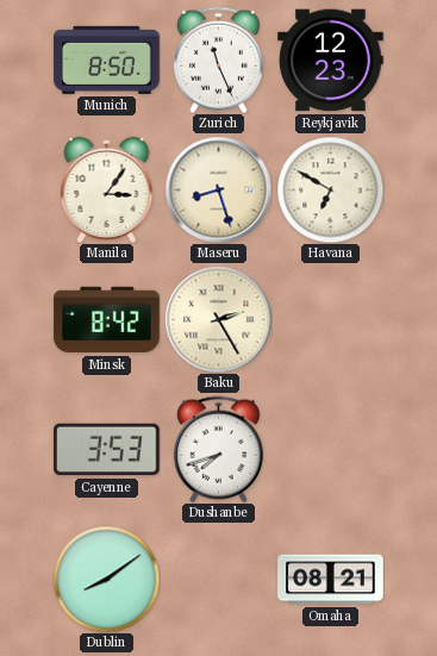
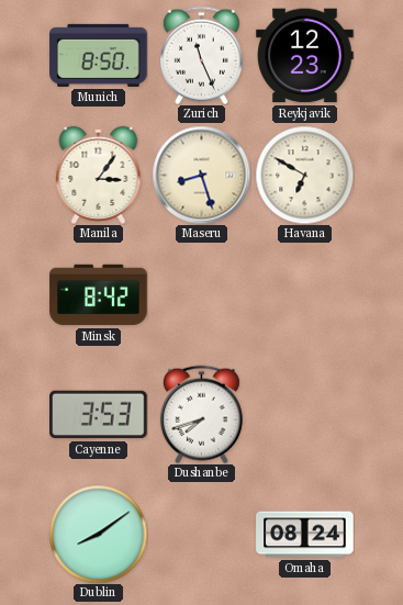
Baku: 2:25 -> none (218, 319)
Omaha: 08:21 -> 08:24 (305, 535)
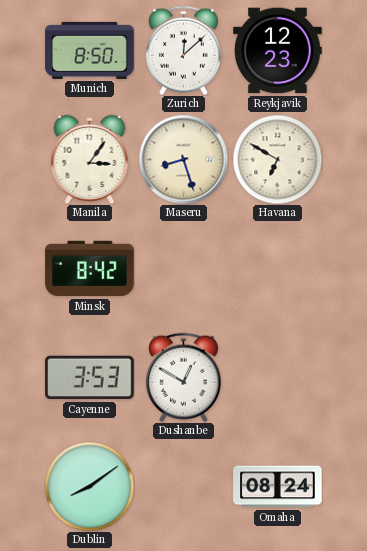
Zurich: 11:26 -> 12:08 (183, 50)
Dushanbe: 7:42 -> 12:50 (183, 377)
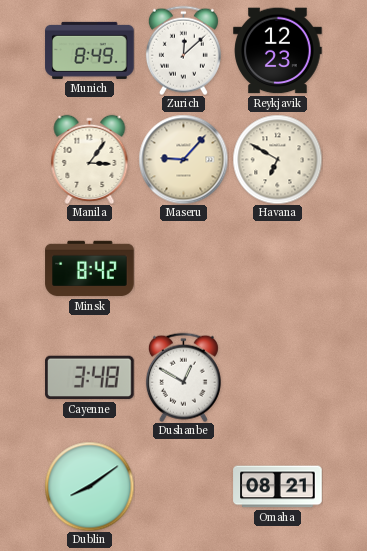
Munich: 8:50 -> 8:49 (90, 50)
Maseru: 8:27 -> 9:07 (183, 159)
Cayenne: 3:53 -> 3:48 (90, 378)
Omaha: 08:24 -> 08:21 (278, 487)
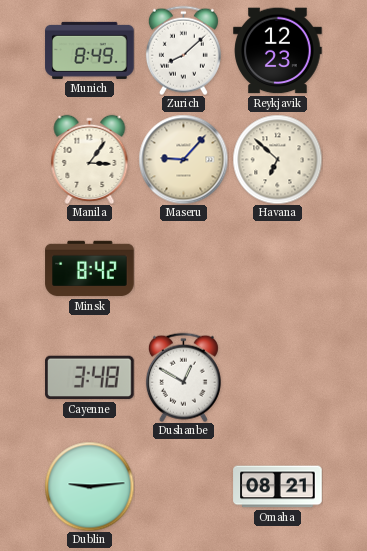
Zurich: 12:08 -> 8:08 (183, 50)
Havana: 6:50 -> 6:52 (277, 159)
Dublin: 8:09 -> 9:14 (89, 486)
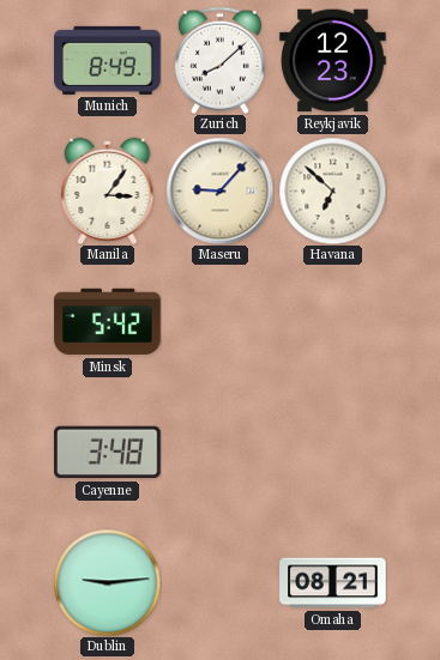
Minsk: 8:42 -> 5:42 (108, 322)
Dushanbe: 12:50 -> none (183, 377)
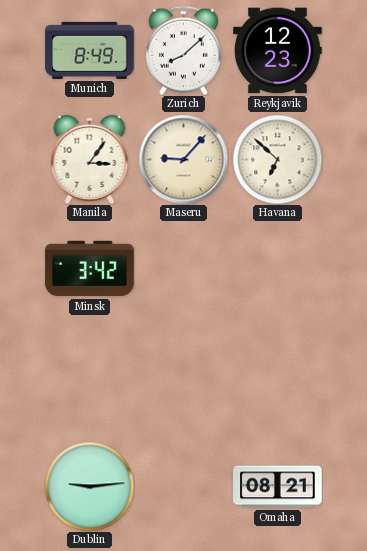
Minsk: 5:42 -> 3:42 (90, 269)
Cayenne: 3:48 -> none (108, 453)
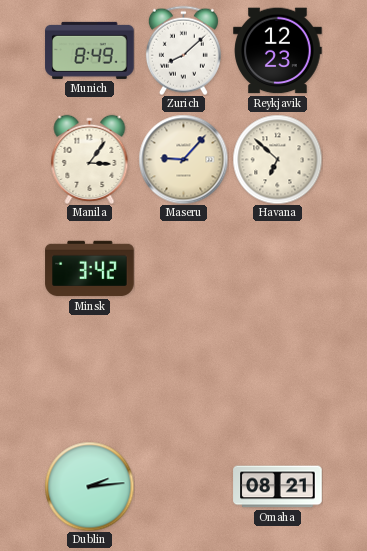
Dublin: 9:14 -> 2:14 (89, 486)
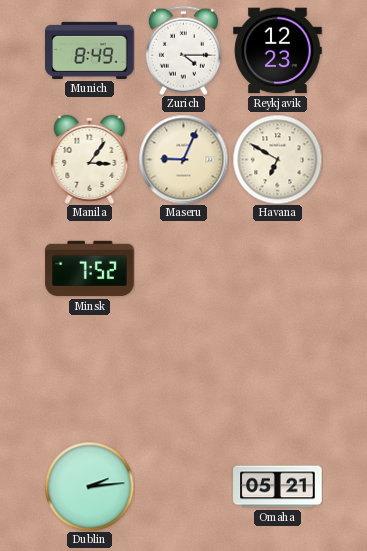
Zurich: 8:08 -> 4:15 (183, 50)
Maseru: 9:07 -> 9:04 (183, 159)
Havana: 6:52 -> 6:50 (277, 159)
Minsk: 3:42 -> 7:52 (90, 269)
Omaha: 08:21 -> 05:21 (278, 487)
